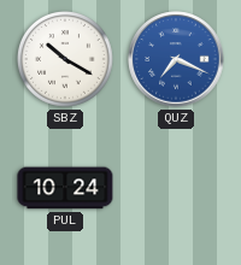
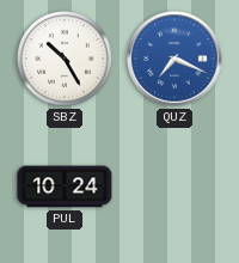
SBZ: 10:20 -> 10:25 (65, 59)
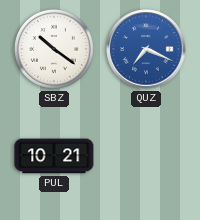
SBZ: 10:25 -> 10:21 (54, 49)
PUL: 10:24 -> 10:21 (54, 156)
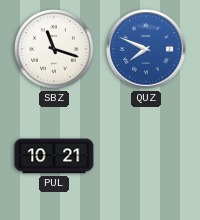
SBZ: 10:21 -> 11:18 (54, 49)
QUZ: 7:19 -> 7:49 (146, 49)
